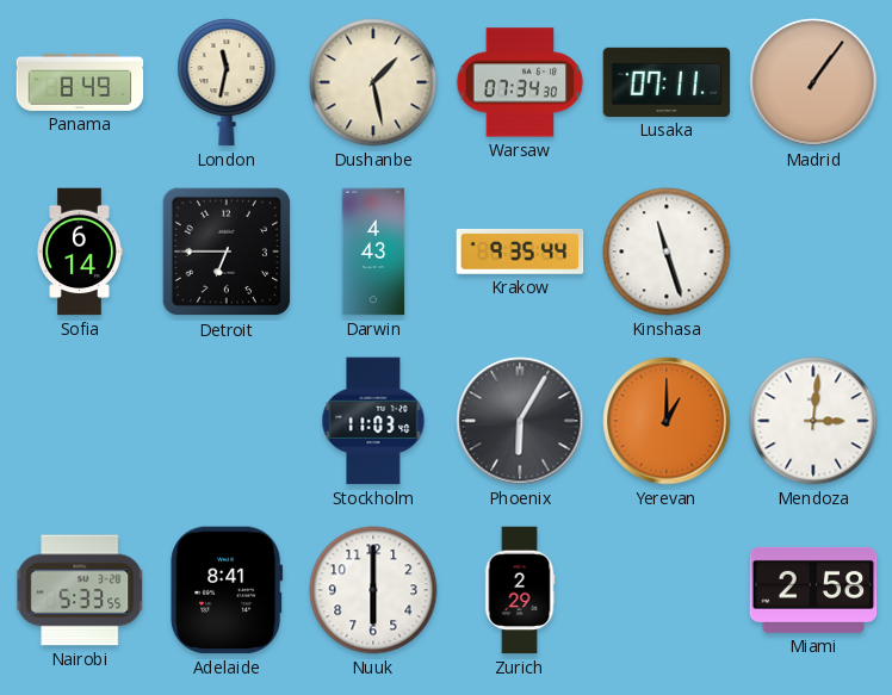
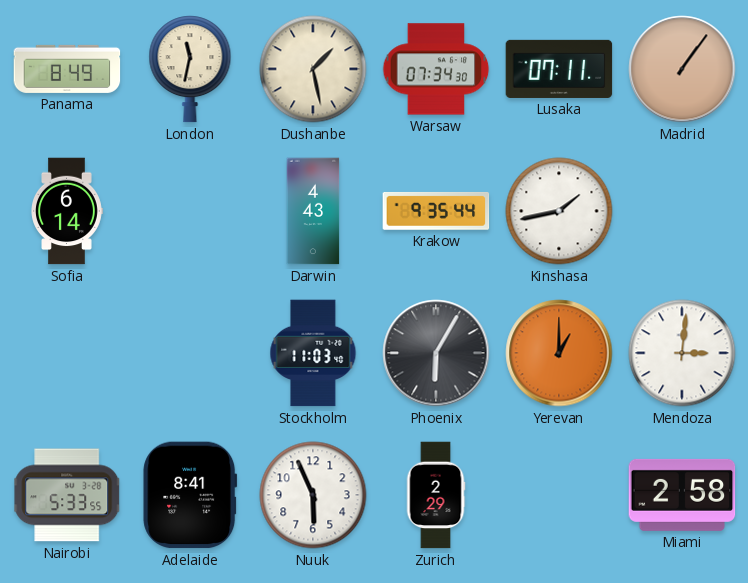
Detroit: 6:45 -> none (227, 252)
Kinshasa: 11:27 -> 1:43 (559, 211)
Nuuk: 6:00 -> 5:56 (313, 495)
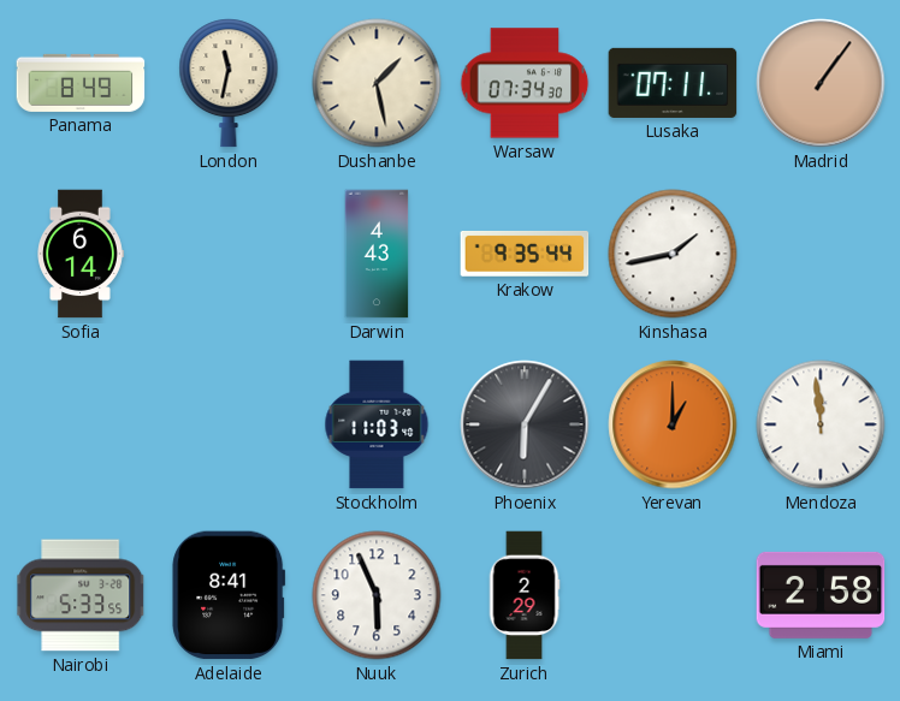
Mendoza: 3:01 -> 11:59 (821, 424)
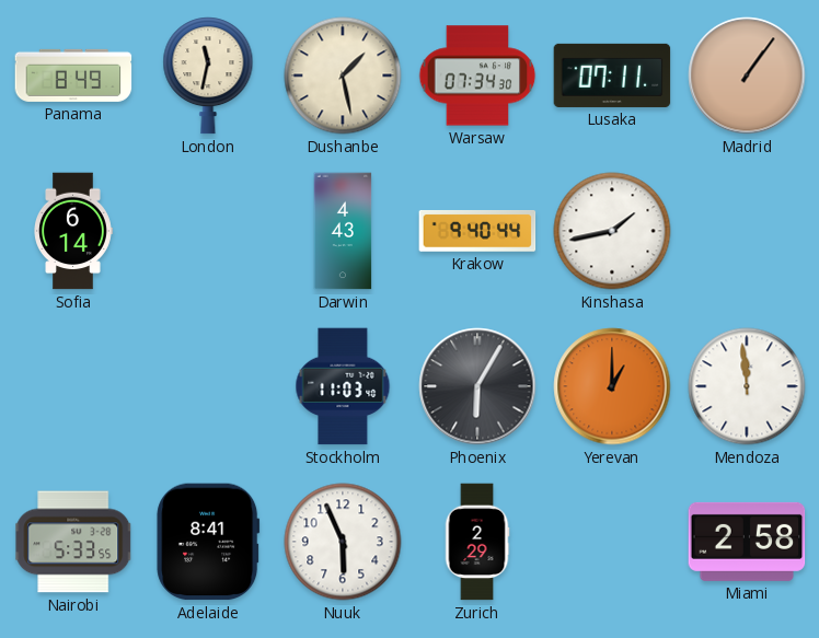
Krakow: 9:35 -> 9:40 (477, 231)
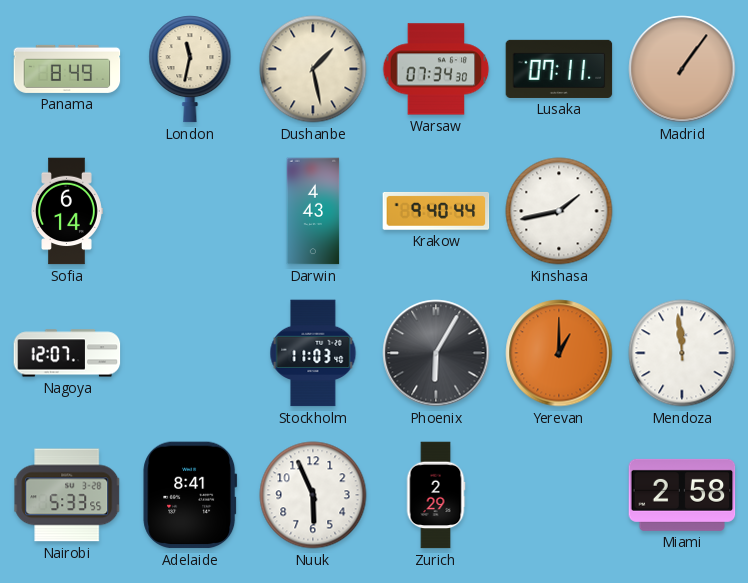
Nagoya: none -> 12:07 (67, 353)
